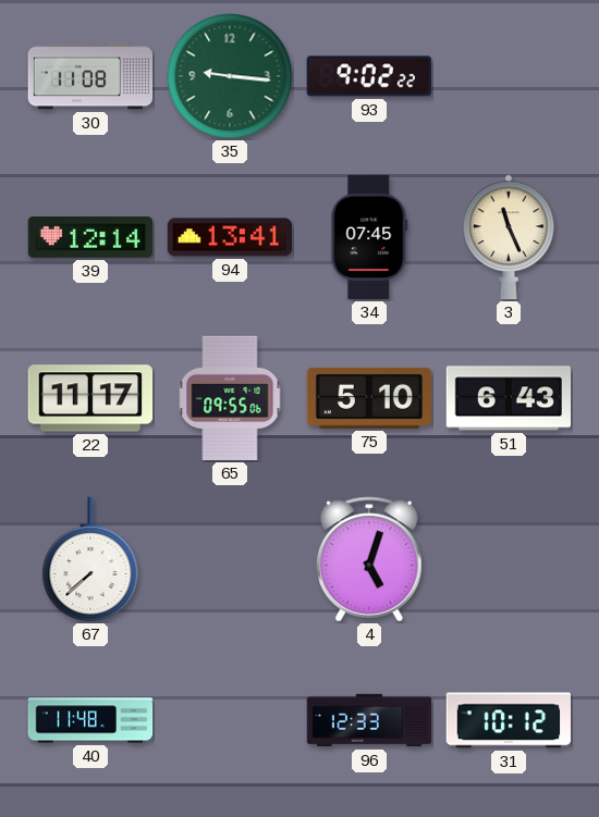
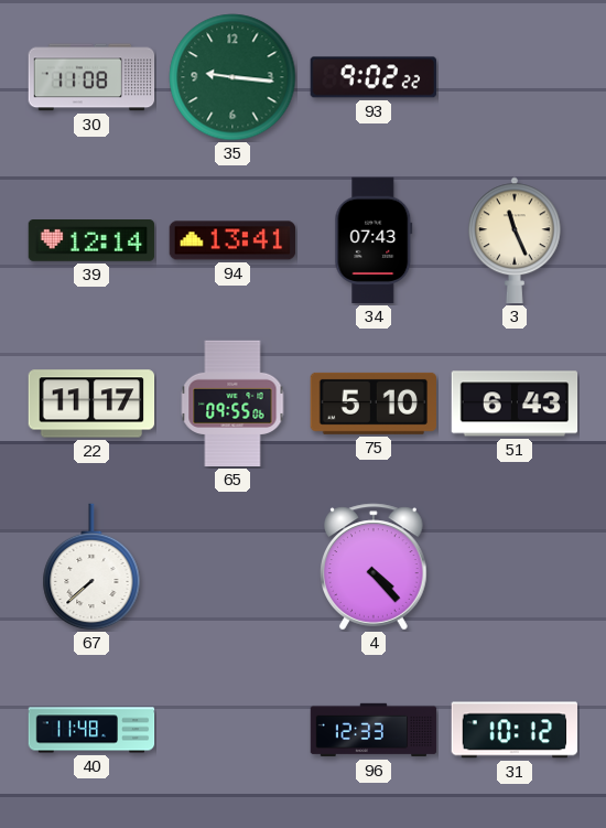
34: 07:45 -> 07:43 (374, 240)
4: 5:03 -> 4:23 (375, 567)
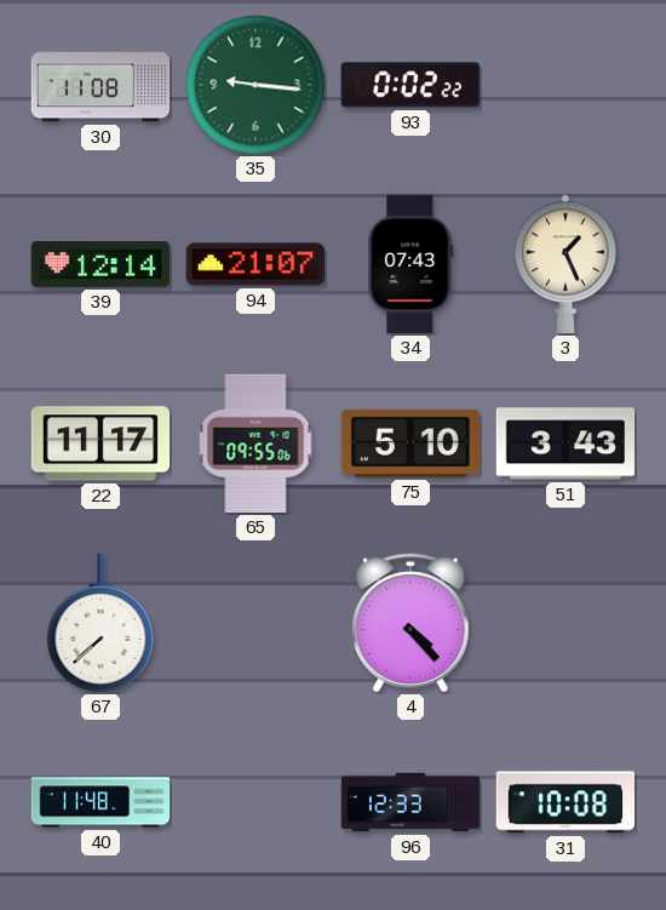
93: 9:02 -> 0:02 (410, 85)
94: 13:41 -> 21:07 (256, 264)
3: 11:26 -> 1:26 (565, 264)
51: 6:43 -> 3:43 (565, 443)
31: 10:12 -> 10:08 (564, 802)
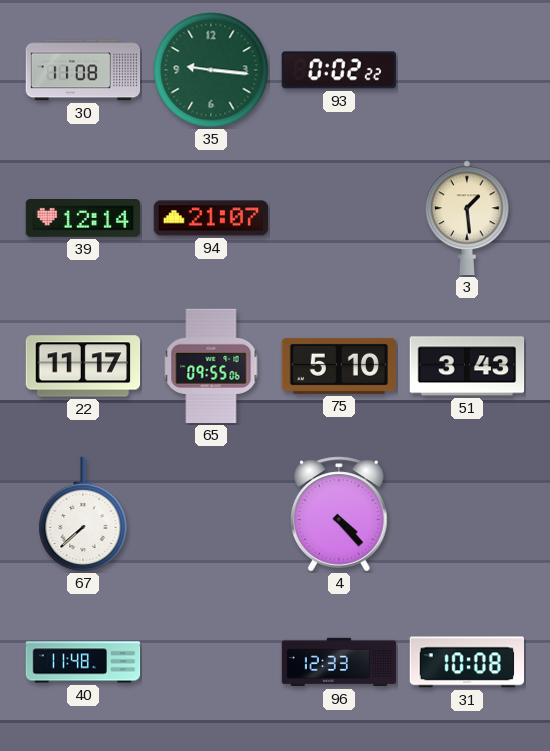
34: 07:43 -> none (410, 264)
3: 1:26 -> 1:29 (467, 218)
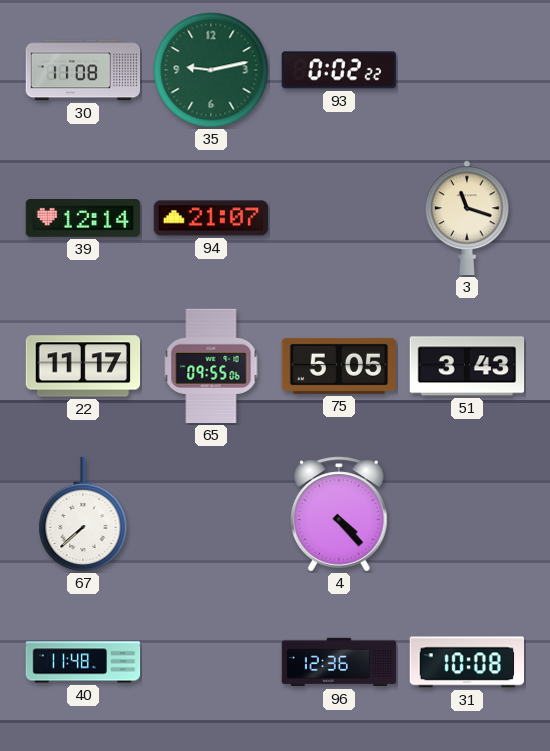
35: 9:16 -> 9:13 (211, 70)
3: 1:29 -> 11:18 (467, 218)
75: 5:10 -> 5:05 (338, 366)
96: 12:33 -> 12:36 (339, 662)
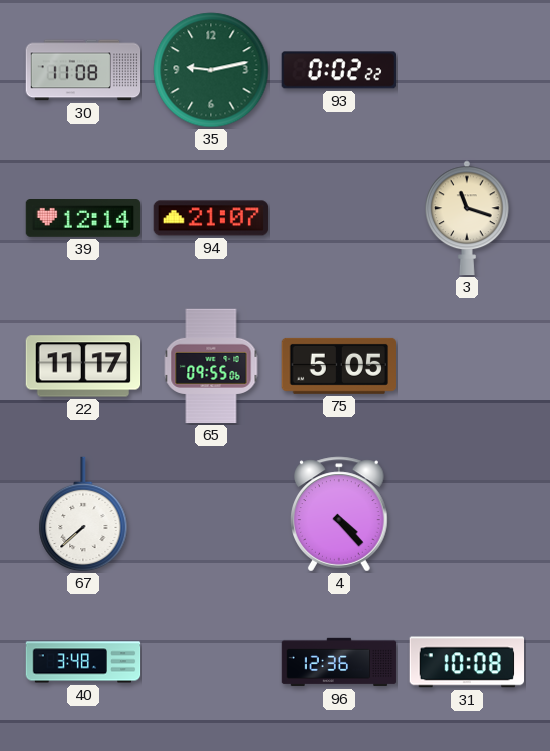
51: 3:43 -> none (467, 366)
40: 11:48 -> 3:48 (83, 662)
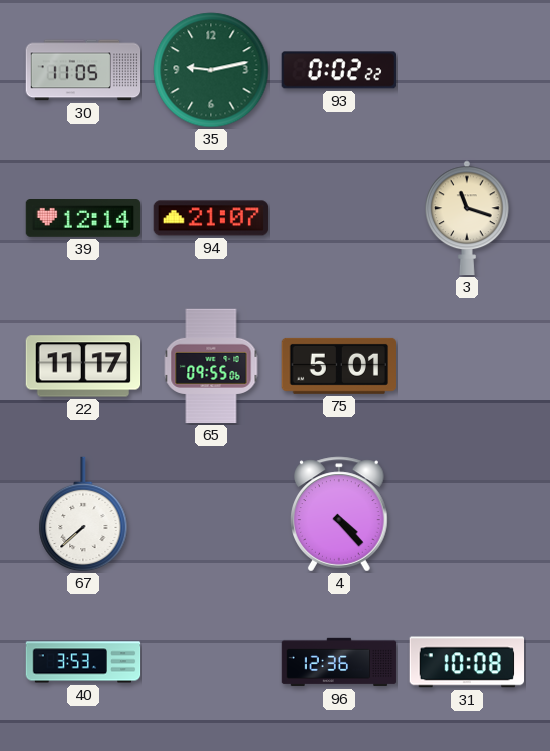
30: 11:08 -> 11:05 (83, 70)
75: 5:05 -> 5:01 (338, 366)
40: 3:48 -> 3:53 (83, 662)
